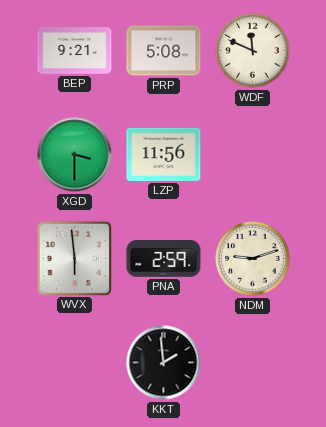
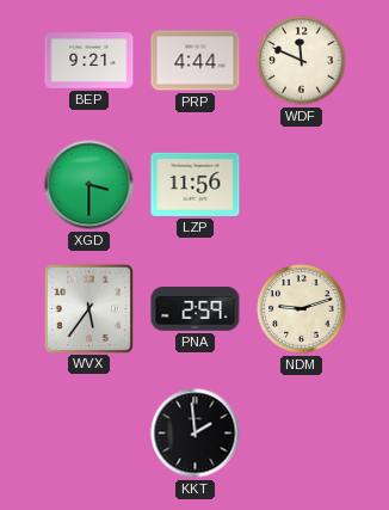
PRP: 5:08 -> 4:44 (196, 61)
WVX: 5:59 -> 5:36 (88, 308)
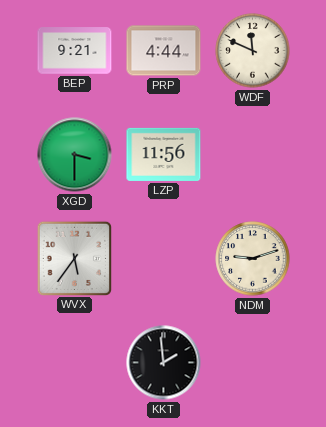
PNA: 2:59 -> none (196, 309)
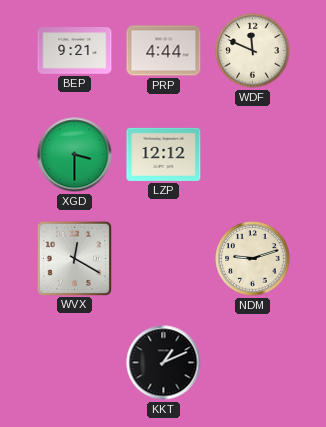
LZP: 11:56 -> 12:12 (164, 154)
WVX: 5:36 -> 12:20 (74, 258)
KKT: 1:59 -> 1:11 (164, 363)
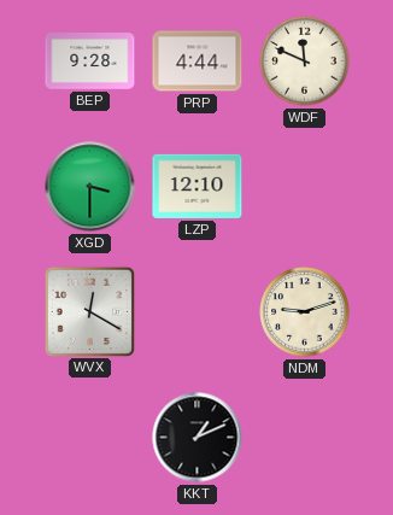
BEP: 9:21 -> 9:28 (90, 62)
LZP: 12:12 -> 12:10 (198, 186)
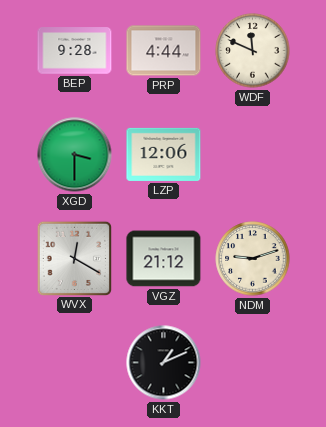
LZP: 12:10 -> 12:06 (164, 154)
VGZ: none -> 21:12 (164, 259)
